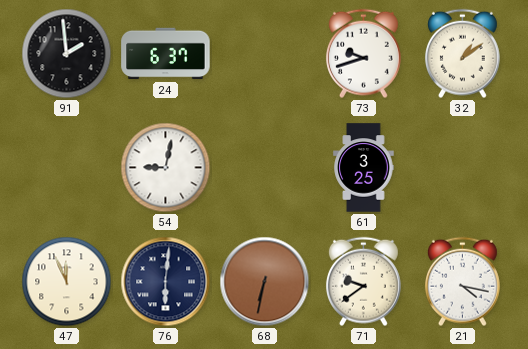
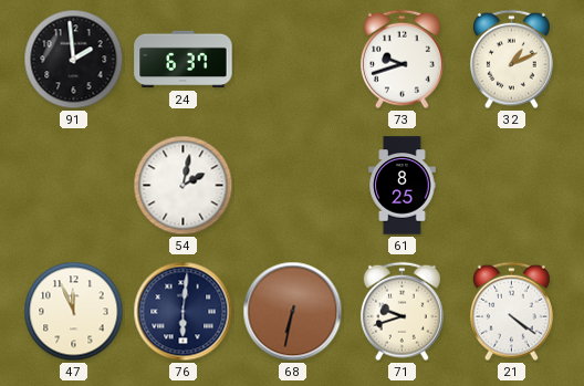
32: 1:09 -> 1:11 (511, 60)
54: 9:02 -> 2:02 (184, 186)
61: 3:25 -> 8:25 (403, 186)
71: 9:39 -> 9:42 (401, 312)
21: 4:17 -> 4:21 (511, 312)
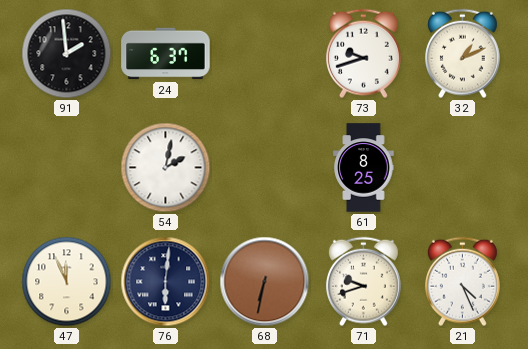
21: 4:21 -> 4:26 (462, 282)
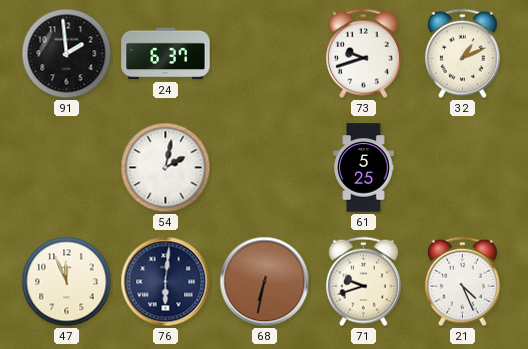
61: 8:25 -> 5:25 (364, 168)
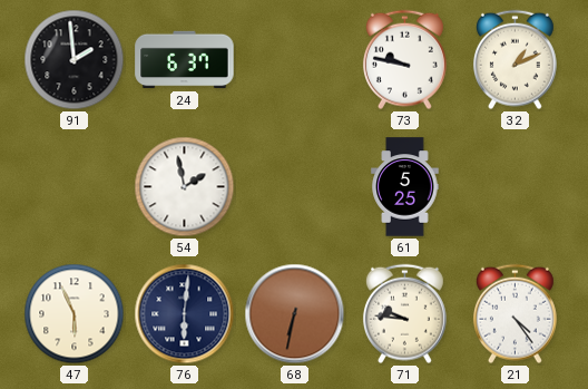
73: 9:42 -> 9:47 (404, 60)
54: 2:02 -> 1:58 (185, 187)
47: 11:56 -> 5:56 (75, 314)
71: 9:42 -> 9:46 (404, 314)
21: 4:26 -> 4:24 (514, 314)
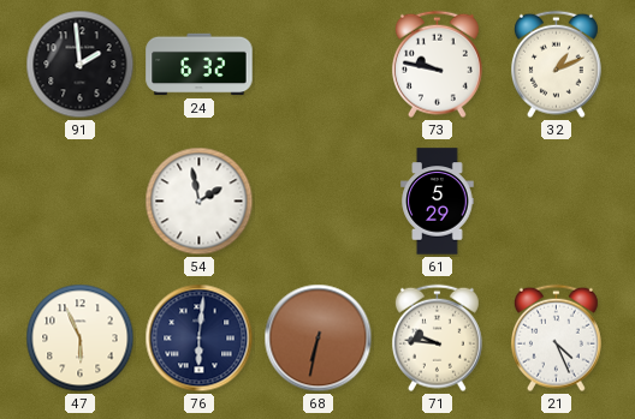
24: 6:37 -> 6:32 (200, 65)
61: 5:25 -> 5:29 (438, 202)
21: 4:24 -> 4:26 (556, 339)
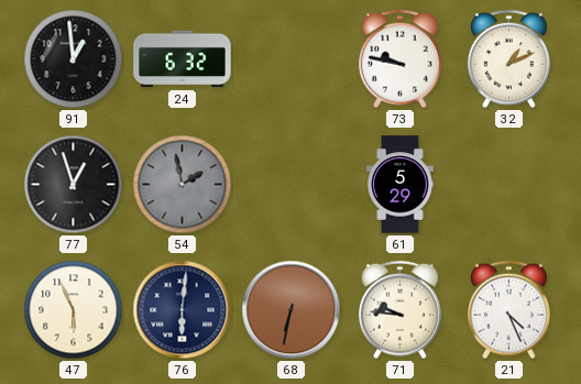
91: 1:59 -> 12:59 (74, 59)
77: none -> 12:57 (74, 185)
54 dial: white -> grey (183, 185)
